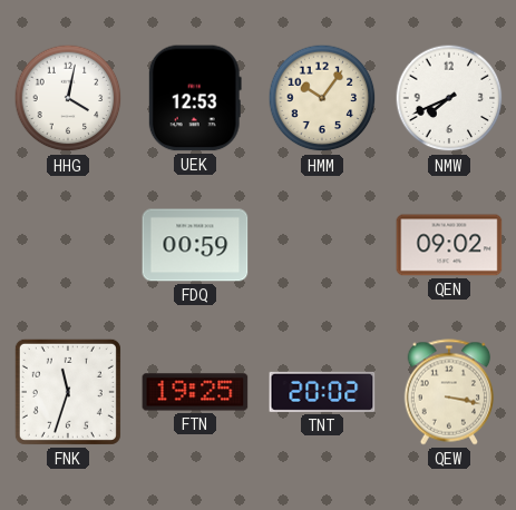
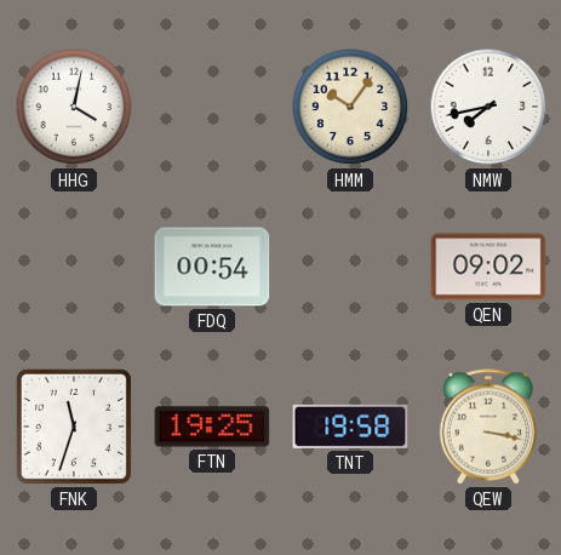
UEK: 12:53 -> none (195, 98)
NMW: 7:41 -> 7:43 (488, 107)
FDQ: 00:59 -> 00:54 (212, 267)
TNT: 20:02 -> 19:58 (350, 427)
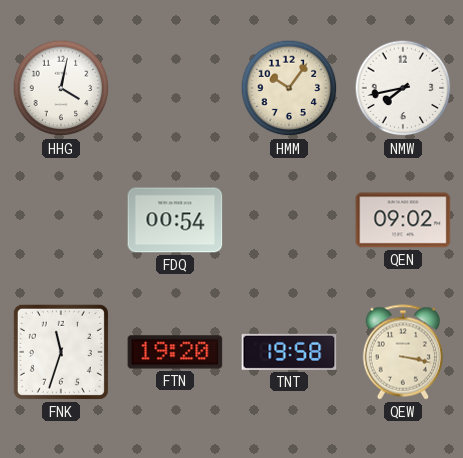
FTN: 19:25 -> 19:20 (175, 352)
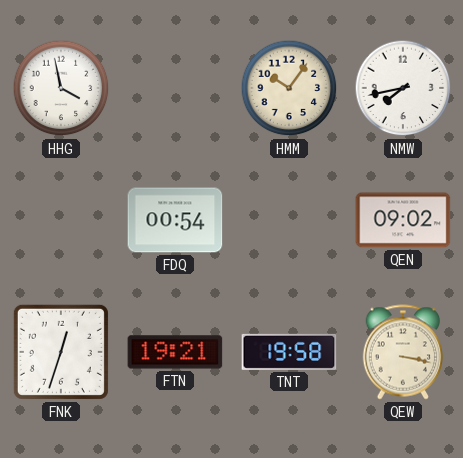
HHG: 4:02 -> 3:58 (61, 88)
FNK: 11:33 -> 12:33 (61, 352)
FTN: 19:20 -> 19:21 (175, 352)
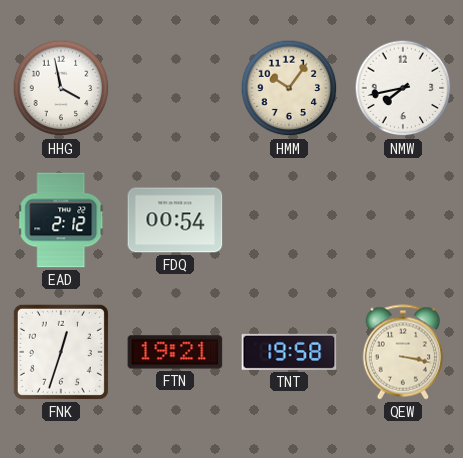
EAD: none -> 2:12 (62, 220)
QEN: 09:02 -> none (403, 220)
